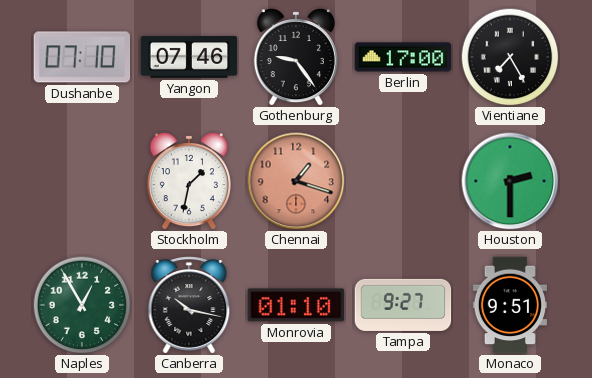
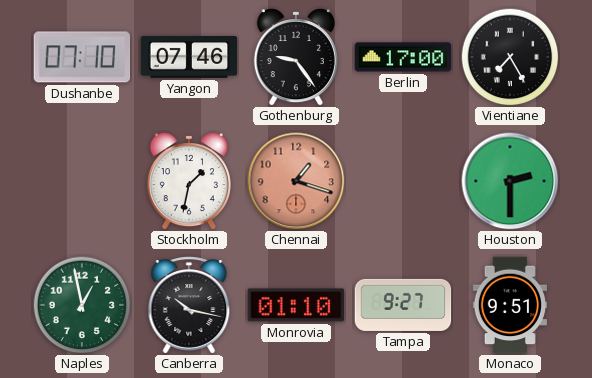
Naples: 12:55 -> 12:58 (82, 305)
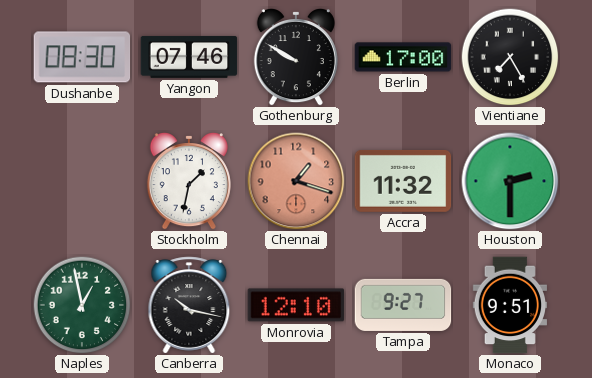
Dushanbe: 07:10 -> 08:30 (82, 57)
Gothenburg: 9:24 -> 9:50 (296, 58)
Accra: none -> 11:32 (403, 181)
Monrovia: 01:10 -> 12:10 (296, 305)
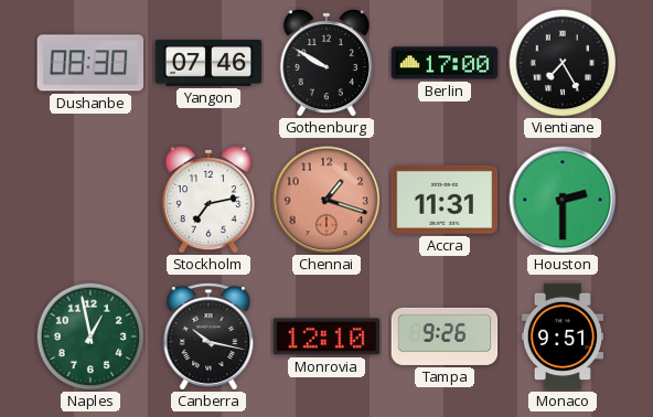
Stockholm: 1:32 -> 7:13 (208, 201)
Accra: 11:32 -> 11:31 (445, 200)
Tampa: 9:27 -> 9:26 (445, 336)
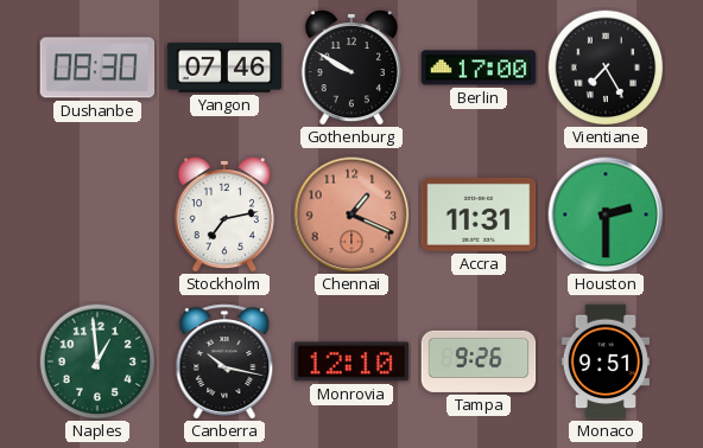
Chennai: 1:18 -> 1:19 (351, 215)
Naples: 12:58 -> 12:59 (97, 361)
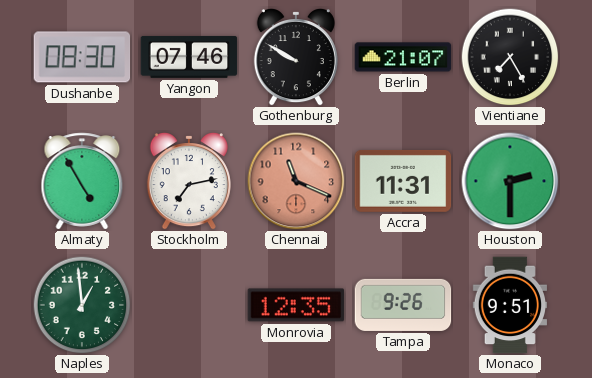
Berlin: 17:00 -> 21:07 (403, 57)
Almaty: none -> 4:55 (82, 181)
Chennai: 1:19 -> 11:19 (296, 181)
Canberra: 10:17 -> none (224, 361)
Monrovia: 12:10 -> 12:35 (296, 305)
